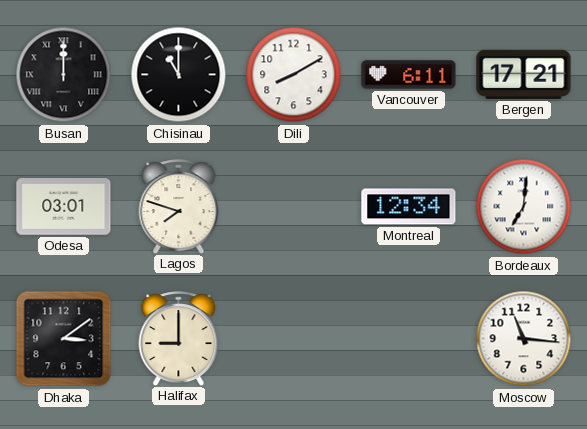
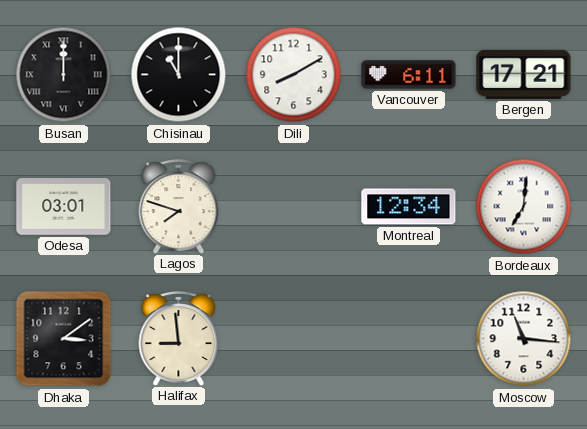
Halifax: 9:00 -> 8:59 (179, 338)
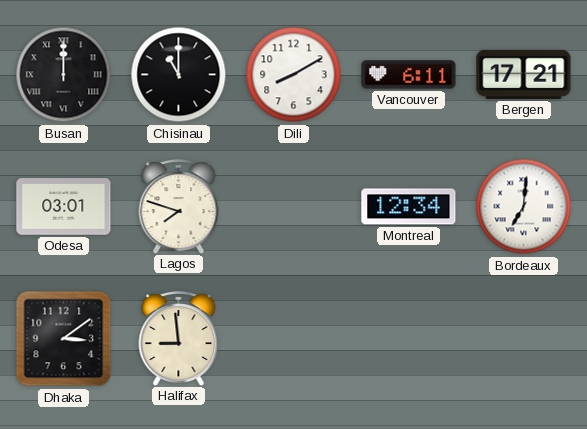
Moscow: 11:16 -> none (524, 339)
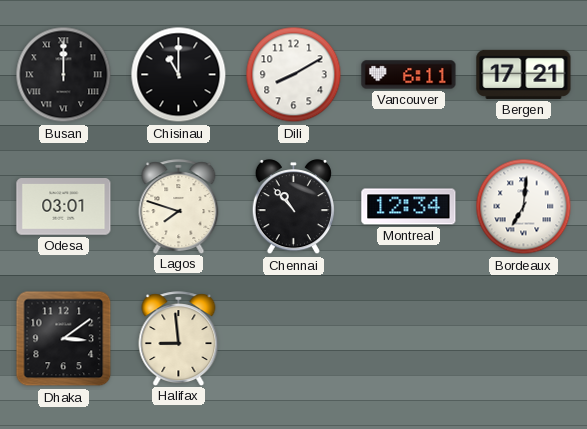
Chennai: none -> 10:53 (293, 207)
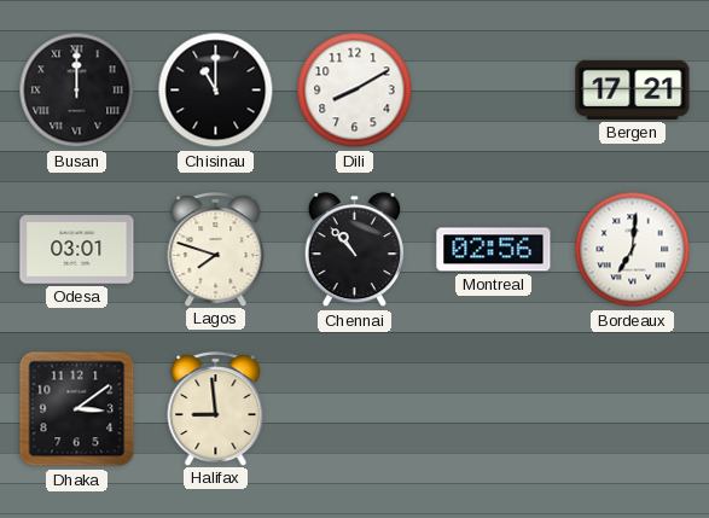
Vancouver: 6:11 -> none (409, 75)
Montreal: 12:34 -> 02:56 (494, 250)
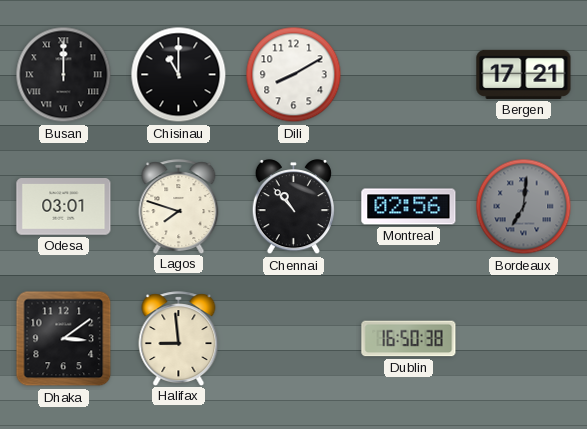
Bordeaux dial: white -> grey (524, 207)
Dublin: none -> 16:50 (409, 339)
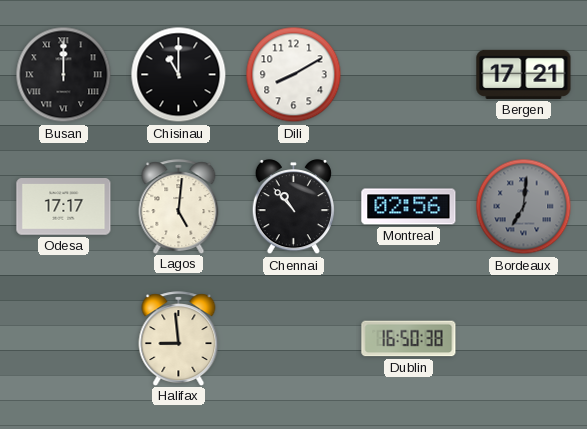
Odesa: 03:01 -> 17:17 (64, 207)
Lagos: 7:48 -> 5:01 (179, 206)
Dhaka: 3:09 -> none (64, 339)
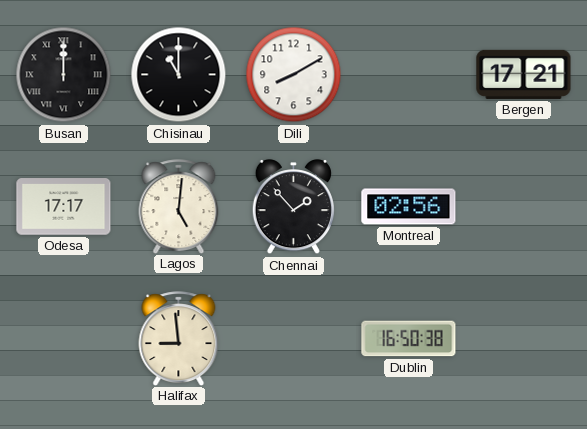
Chennai: 10:53 -> 1:53 (293, 207)
Bordeaux: 7:01 -> none (524, 207)
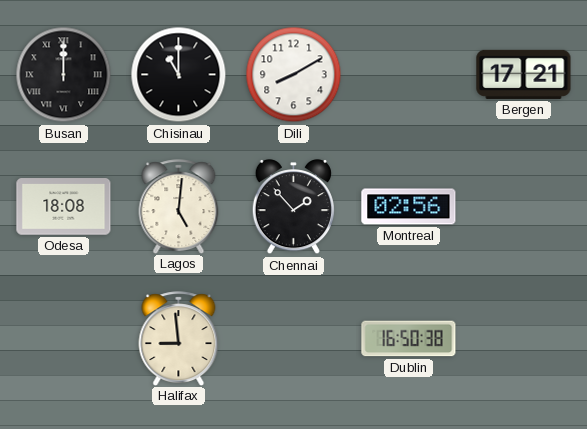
Odesa: 17:17 -> 18:08 (64, 207)
